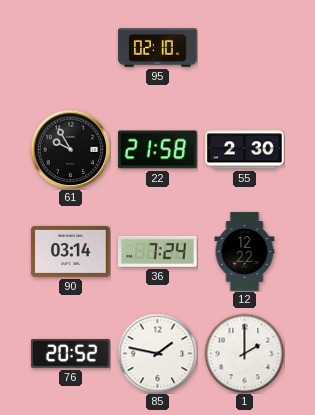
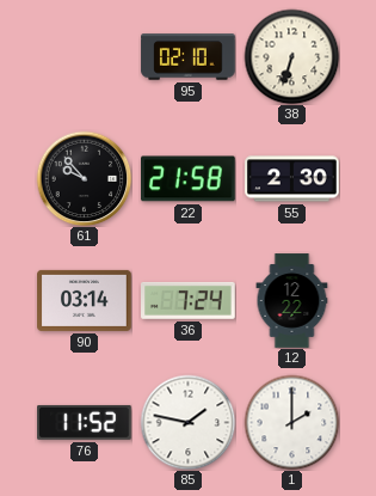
38: none -> 6:33 (291, 56)
61: 9:55 -> 9:53 (84, 178)
76: 20:52 -> 11:52 (85, 423)
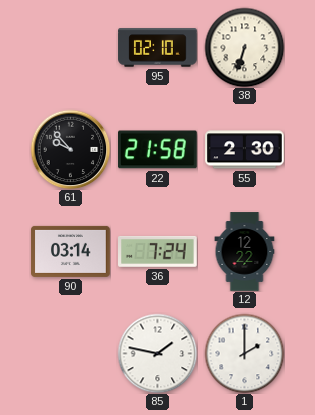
76: 11:52 -> none (85, 423)
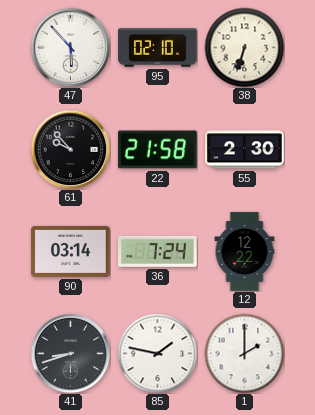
47: none -> 5:53 (70, 47)
41: none -> 8:42 (70, 353)
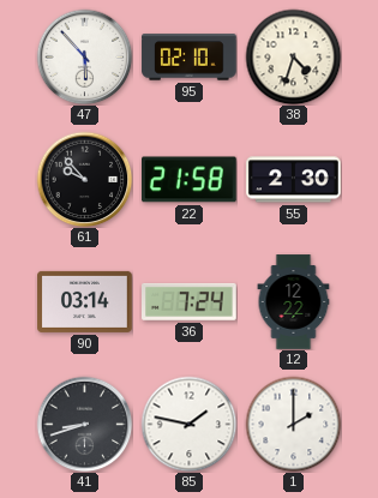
38: 6:33 -> 4:33 (293, 56)
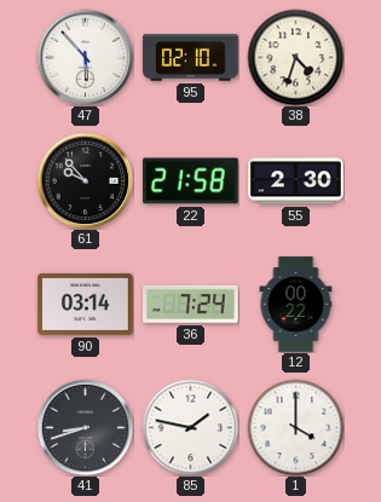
12: 12:22 -> 00:22 (296, 305)
1: 2:00 -> 4:00 (295, 427)
